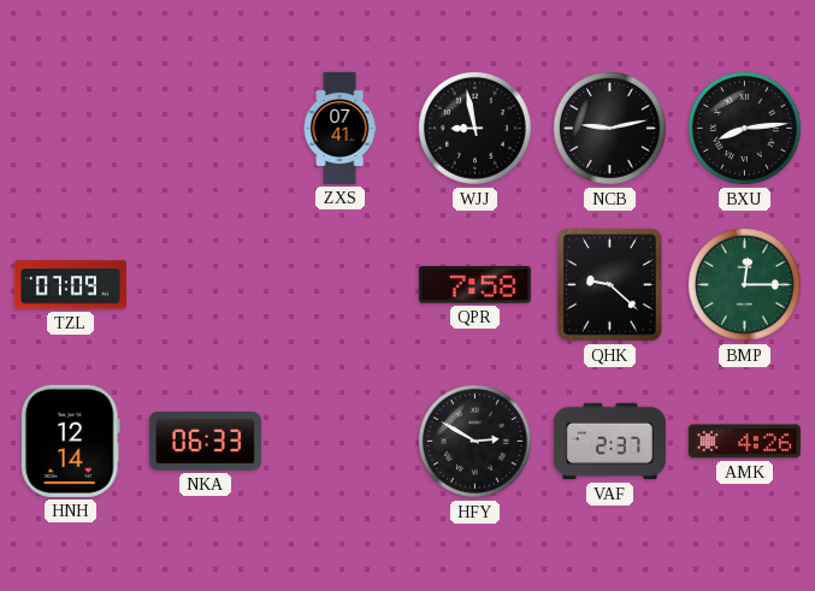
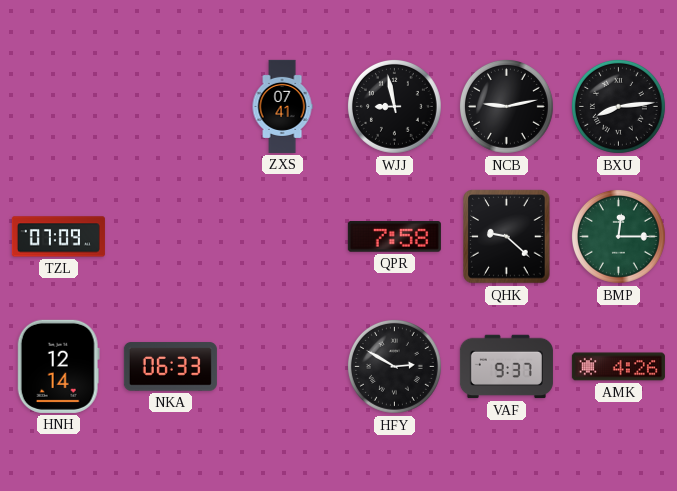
VAF: 2:37 -> 9:37 (506, 367)
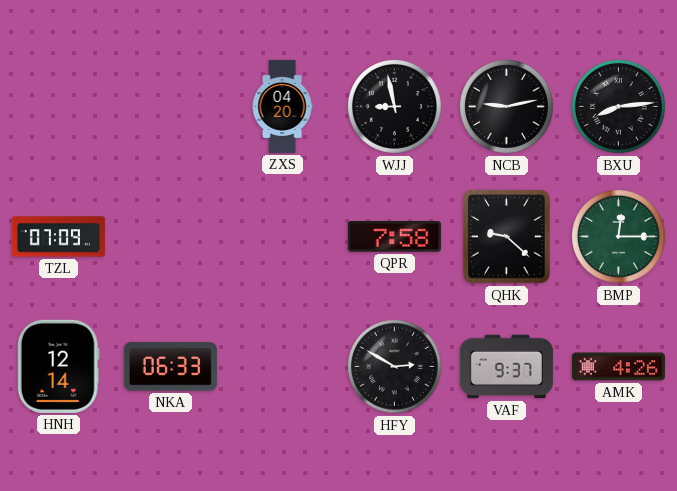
ZXS: 07:41 -> 04:20 (282, 106)
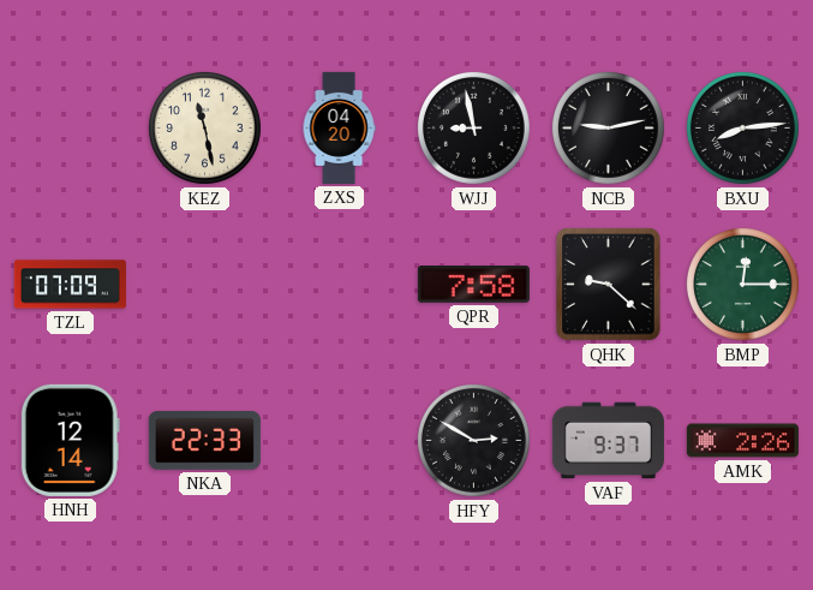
KEZ: none -> 11:28 (204, 127)
NKA: 06:33 -> 22:33 (204, 441)
AMK: 4:26 -> 2:26 (742, 441)
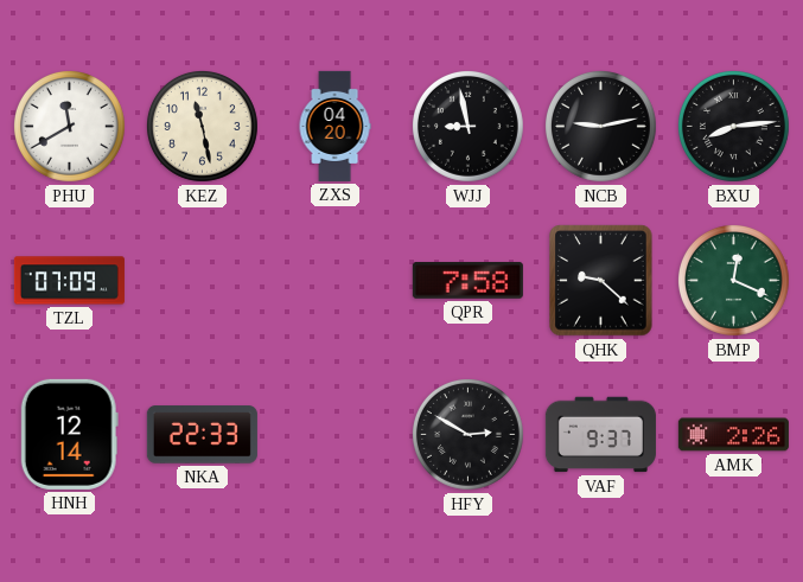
PHU: none -> 11:40 (69, 126)
BMP: 12:15 -> 12:19 (733, 280)
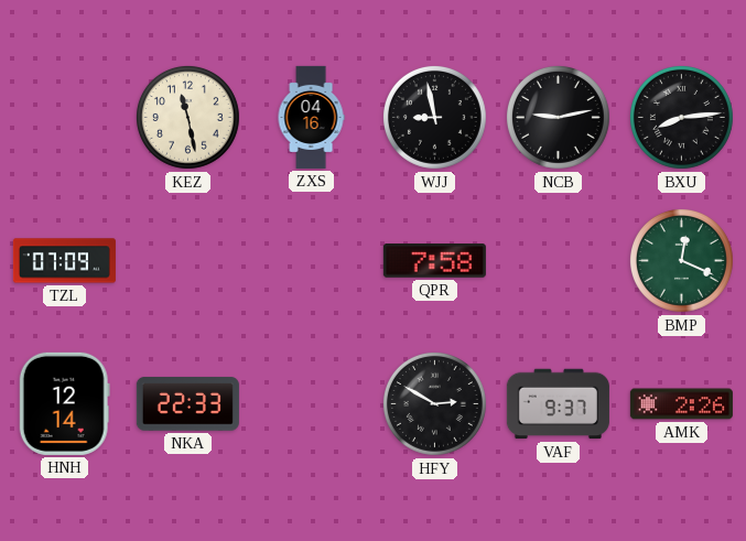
PHU: 11:40 -> none (69, 126)
ZXS: 04:20 -> 04:16 (311, 117)
QHK: 9:22 -> none (601, 281)
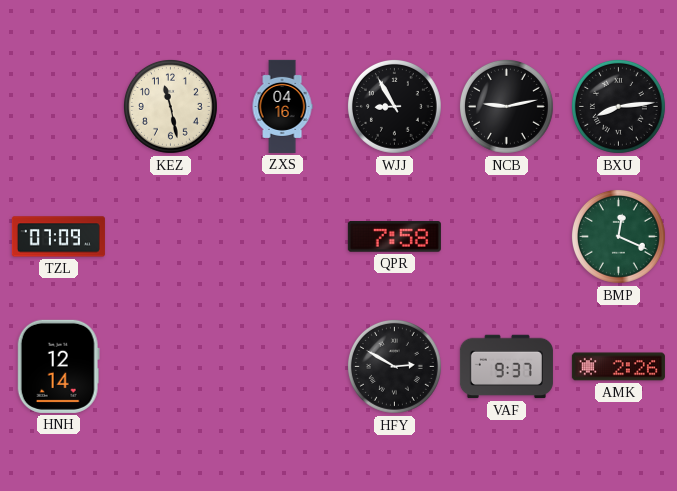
WJJ: 8:58 -> 8:55 (394, 106)
NKA: 22:33 -> none (187, 404)
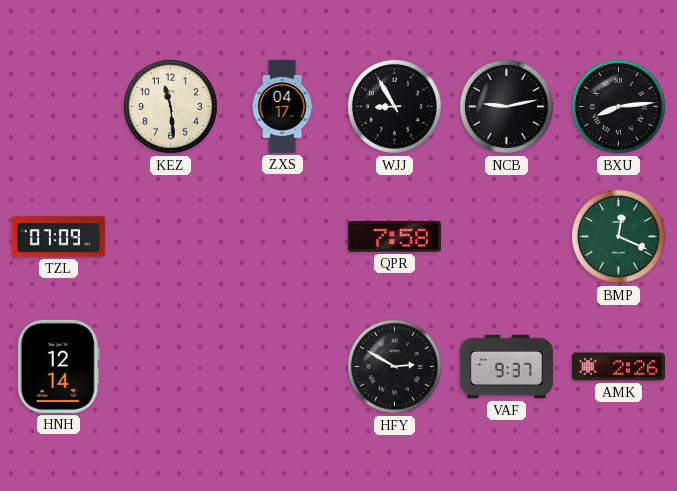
KEZ: 11:28 -> 11:29 (170, 106)
ZXS: 04:16 -> 04:17 (282, 106)
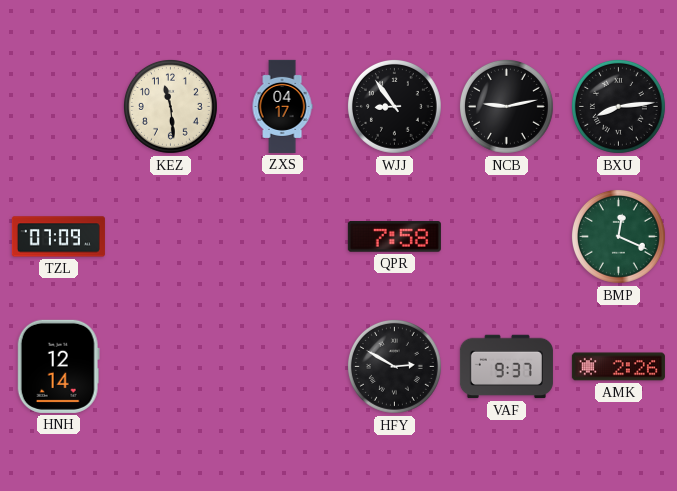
WJJ: 8:55 -> 8:54 (394, 106)
